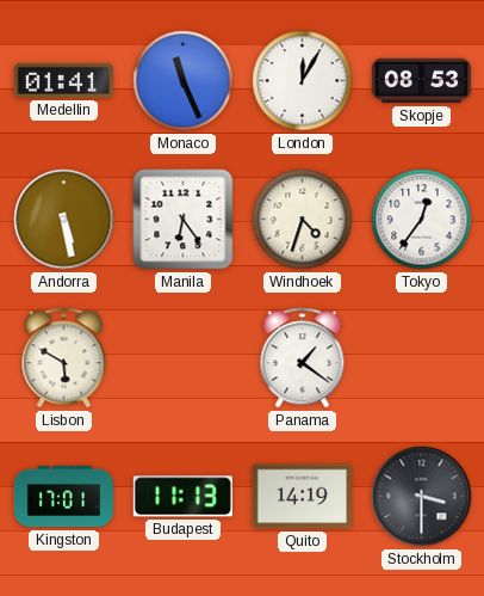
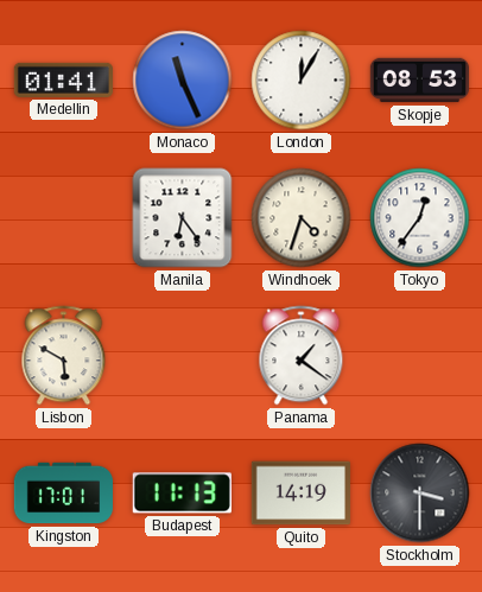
Andorra: 5:28 -> none (64, 220)
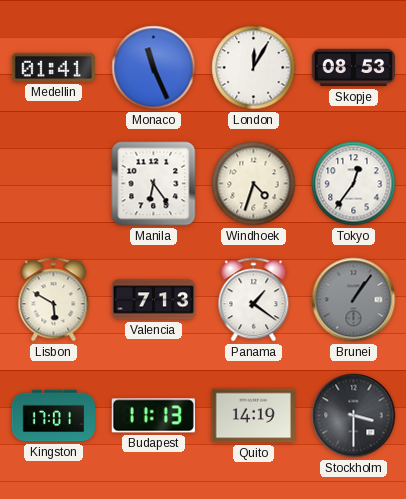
Valencia: none -> 7:13 (154, 300)
Brunei: none -> 1:06 (354, 300)
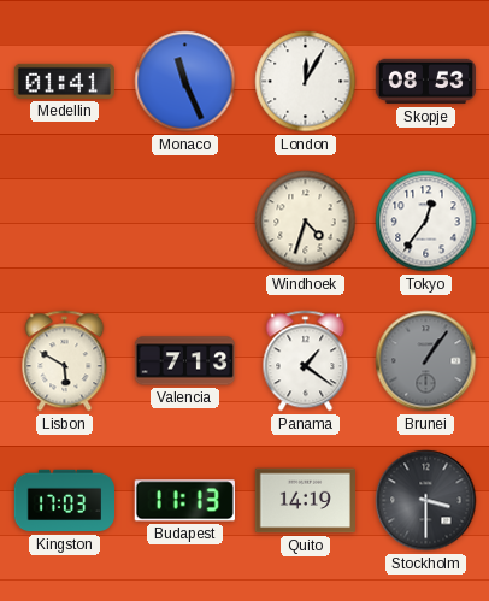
Manila: 6:24 -> none (154, 184)
Kingston: 17:01 -> 17:03 (64, 501)
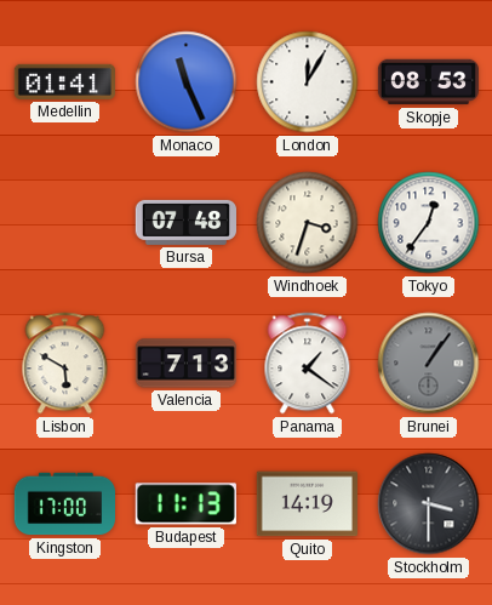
Bursa: none -> 07:48 (185, 222)
Windhoek: 4:33 -> 3:33 (308, 223)
Kingston: 17:03 -> 17:00 (64, 504)
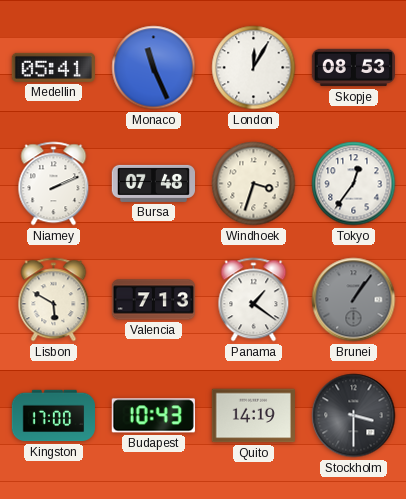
Medellin: 01:41 -> 05:41 (53, 67)
Niamey: none -> 2:11 (54, 184)
Budapest: 11:13 -> 10:43 (153, 416)
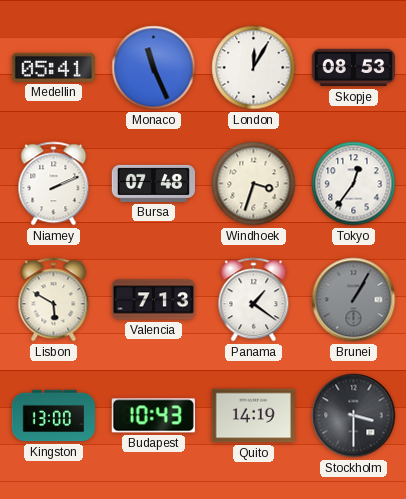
Brunei: 1:06 -> 1:05 (354, 300)
Kingston: 17:00 -> 13:00 (53, 416)
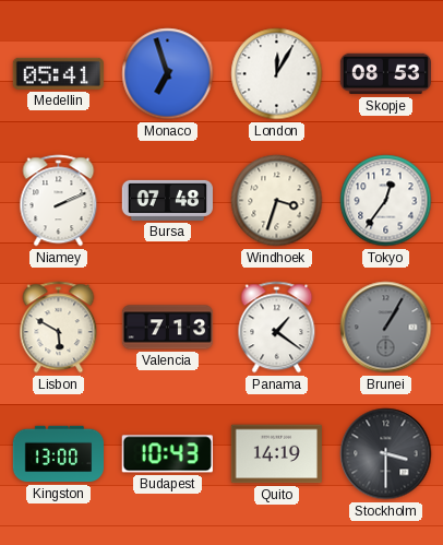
Monaco: 11:26 -> 6:57 (168, 74)
